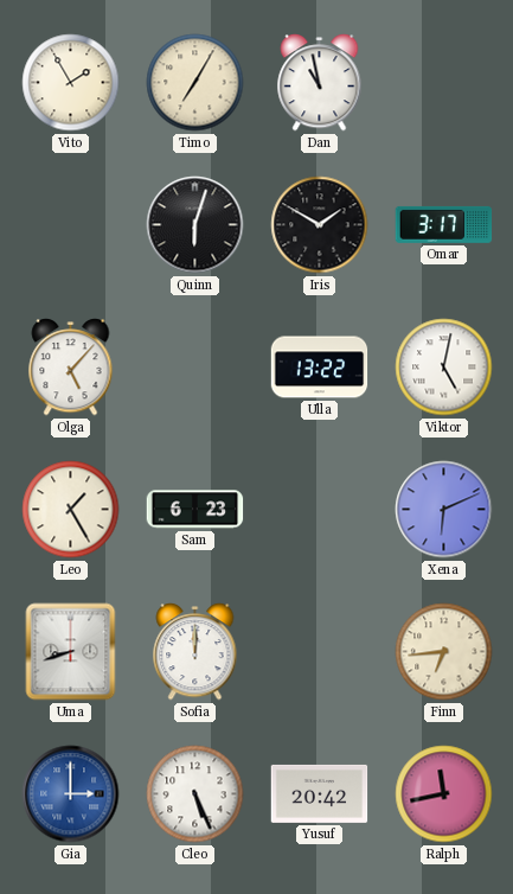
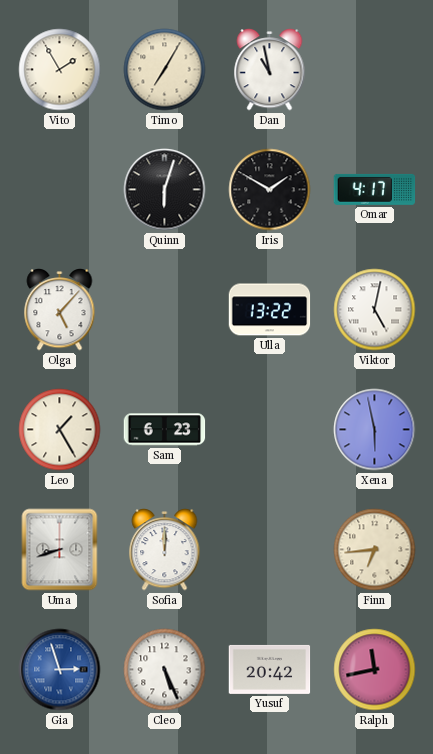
Omar: 3:17 -> 4:17 (375, 189)
Xena: 6:11 -> 5:58 (375, 430)
Gia: 3:00 -> 2:57 (60, 670)
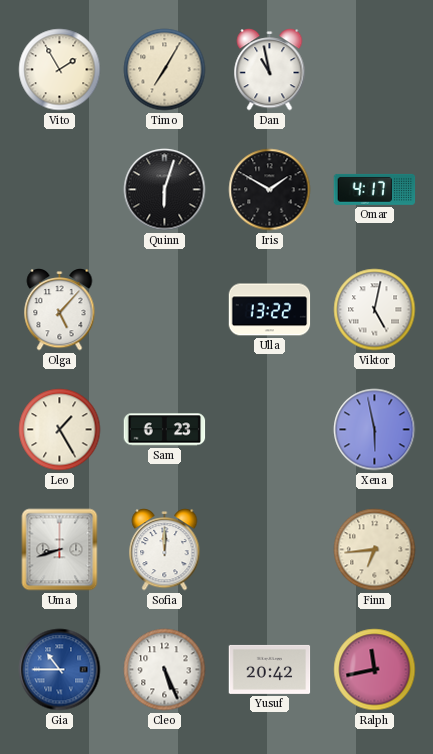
Gia: 2:57 -> 10:45 (60, 670)
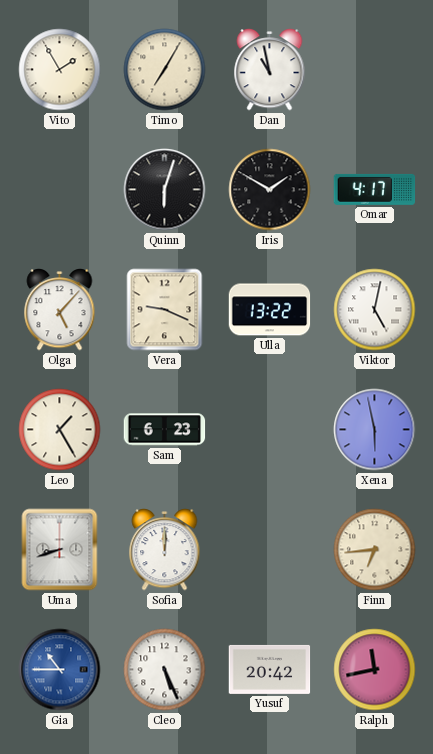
Vera: none -> 9:19 (165, 310)
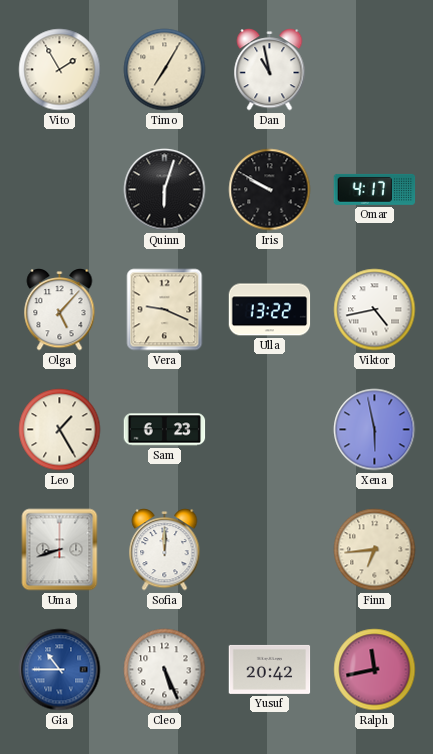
Iris: 1:50 -> 9:50 (270, 190)
Viktor: 5:02 -> 4:43 (375, 310)
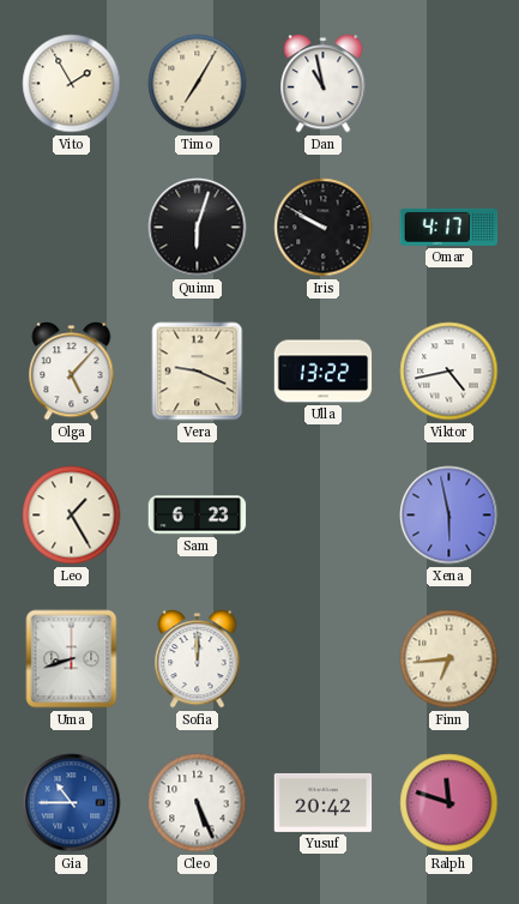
Ralph: 11:43 -> 11:48 (449, 803)
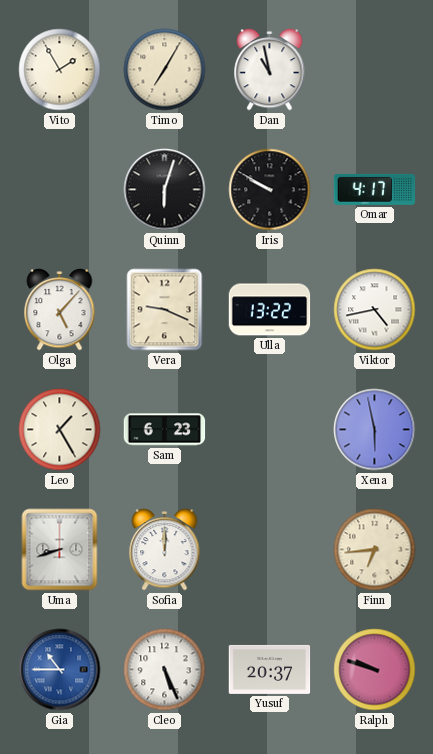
Yusuf: 20:42 -> 20:37 (270, 669)
Ralph: 11:48 -> 9:48 (375, 670)
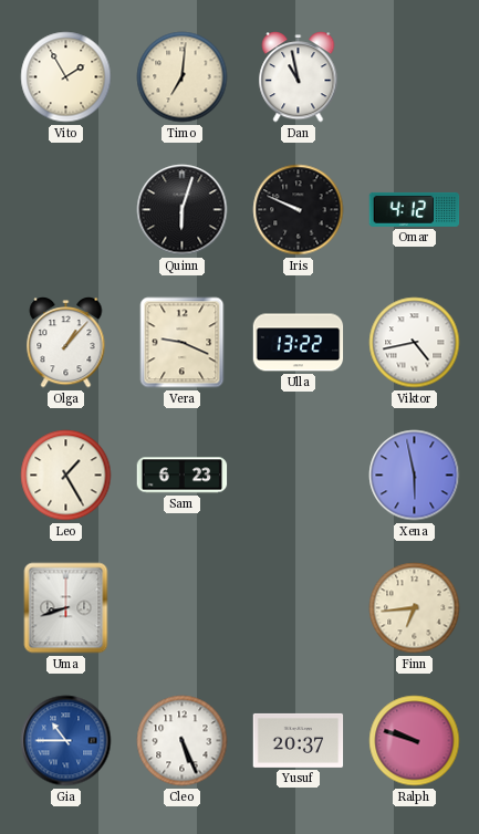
Timo: 7:05 -> 7:01 (183, 77)
Iris: 9:50 -> 9:49 (299, 210)
Omar: 4:17 -> 4:12 (415, 209)
Olga: 5:07 -> 1:07 (66, 343)
Sofia: 12:00 -> none (165, 550)
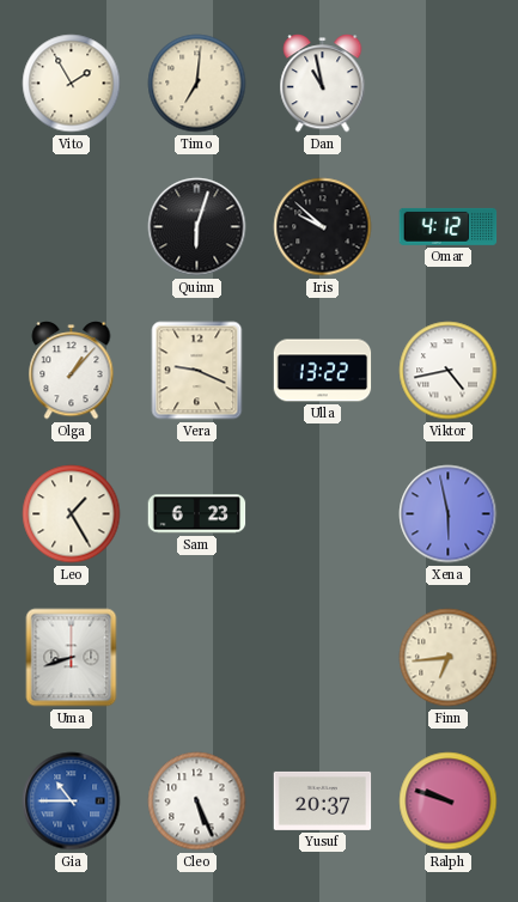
Iris: 9:49 -> 9:52 (323, 227)
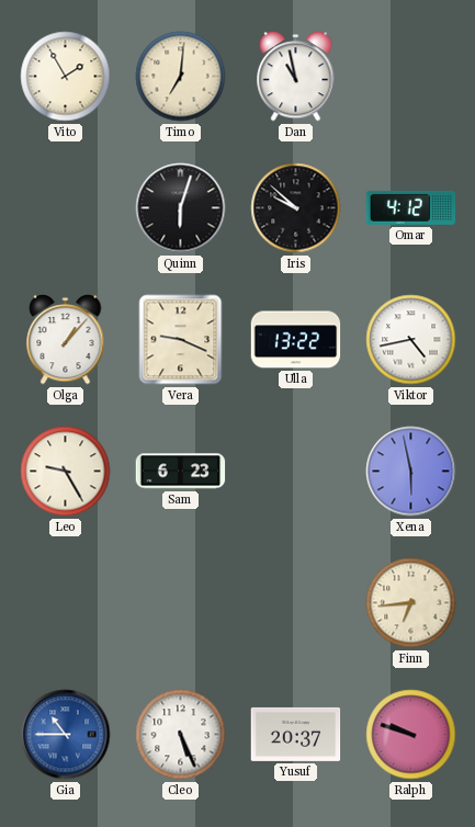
Leo: 1:25 -> 9:25 (66, 472)
Uma: 8:42 -> none (72, 658)
